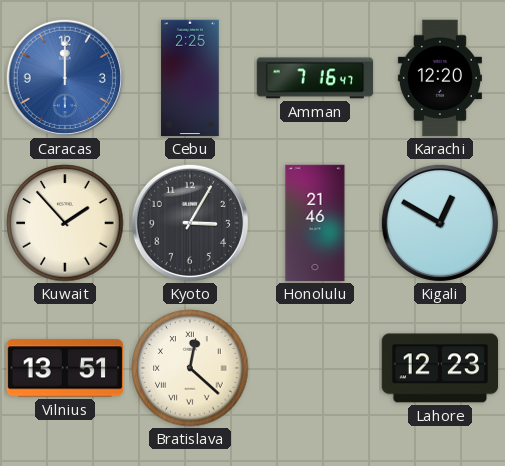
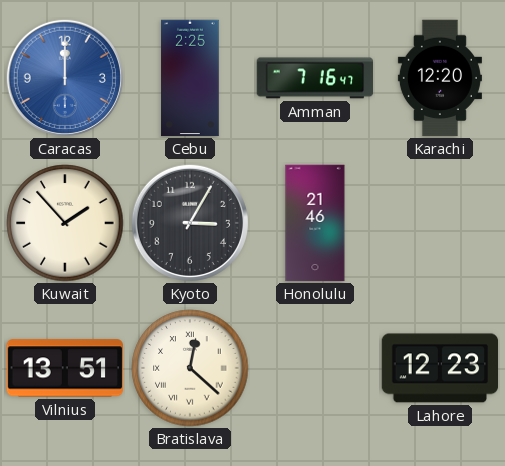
Kigali: 12:50 -> none (440, 223)
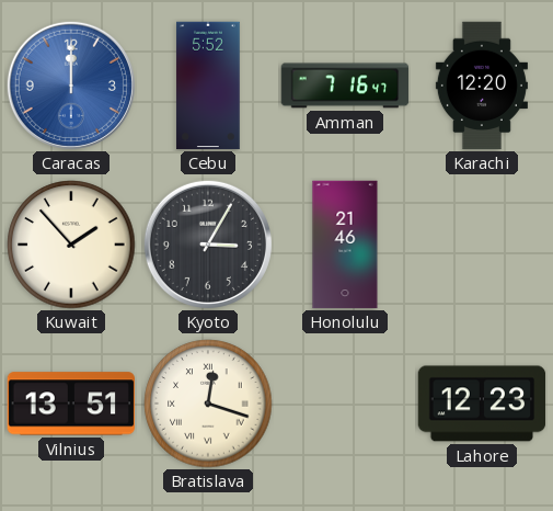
Cebu: 2:25 -> 5:52 (208, 86)
Bratislava: 12:22 -> 12:18 (208, 404)
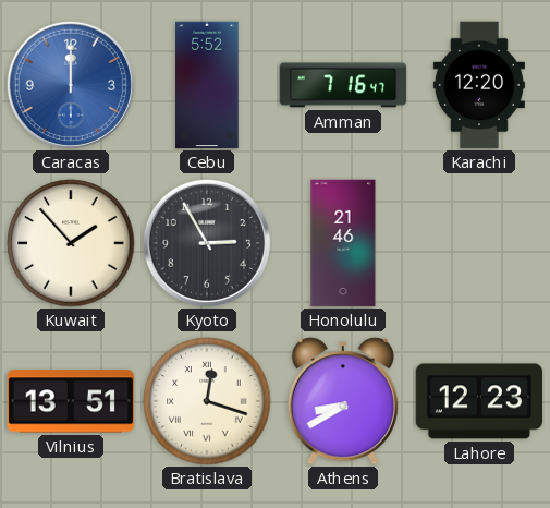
Kyoto: 3:05 -> 2:55 (207, 243)
Athens: none -> 8:40 (343, 401)
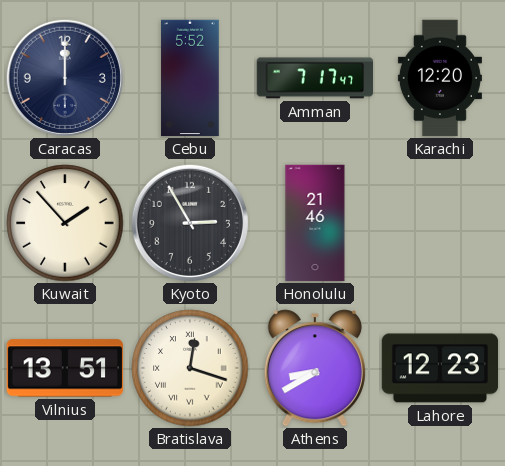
Caracas dial: blue -> navy (65, 78)
Amman: 7:16 -> 7:17 (315, 78)
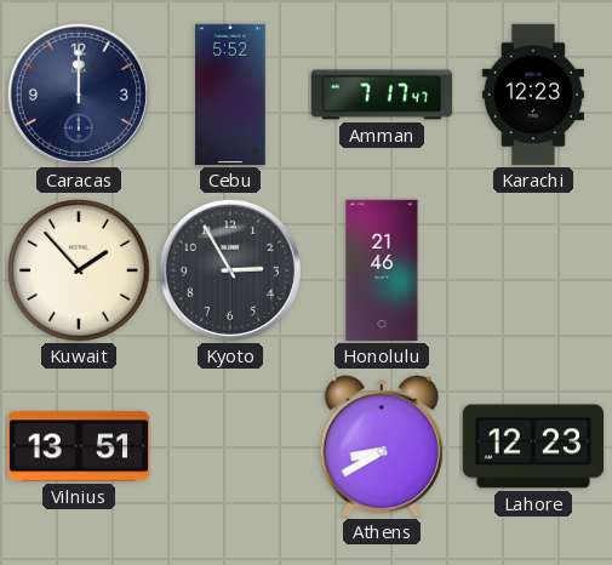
Karachi: 12:20 -> 12:23 (533, 95)
Bratislava: 12:18 -> none (190, 368)
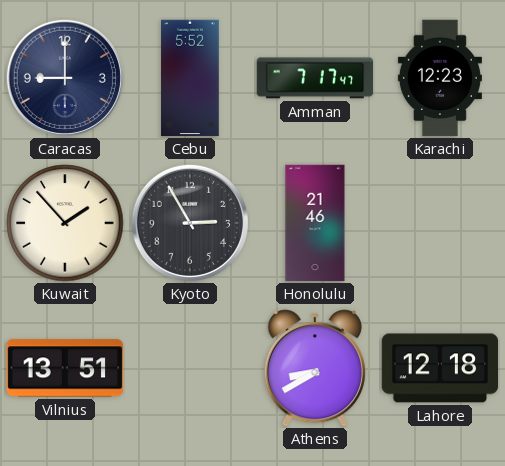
Caracas: 12:00 -> 9:00 (65, 78)
Lahore: 12:23 -> 12:18 (440, 368)
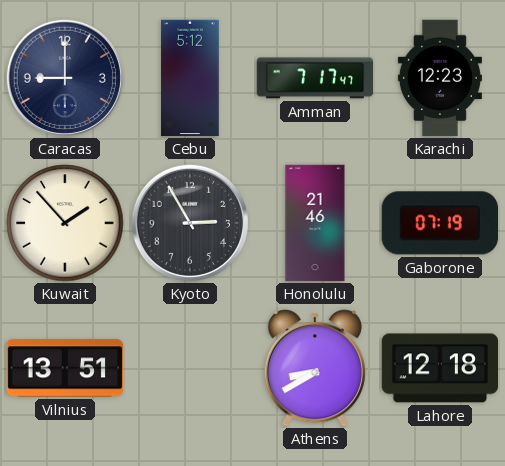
Cebu: 5:52 -> 5:12 (190, 78)
Gaborone: none -> 07:19 (439, 223)
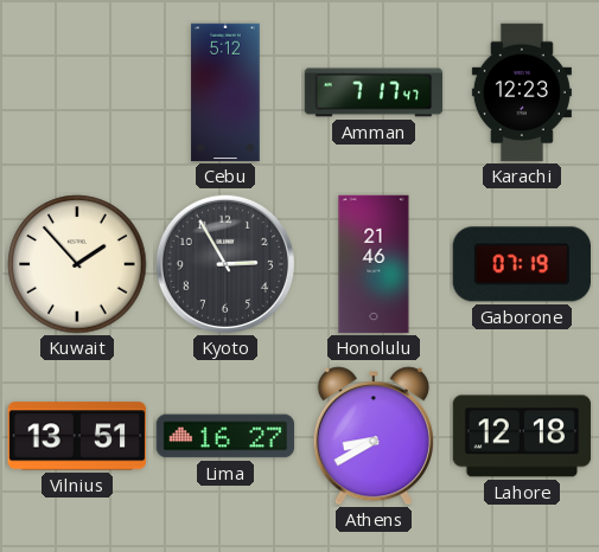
Caracas: 9:00 -> none (65, 78)
Lima: none -> 16:27 (225, 436)
